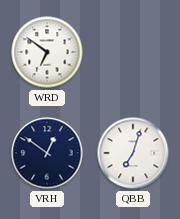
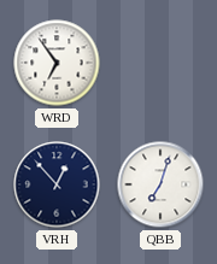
WRD: 6:51 -> 6:54 (57, 63)
VRH: 12:51 -> 12:53 (57, 184)
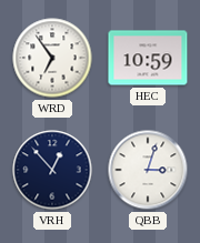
HEC: none -> 10:59 (148, 58)
QBB: 7:03 -> 3:03 (148, 170)
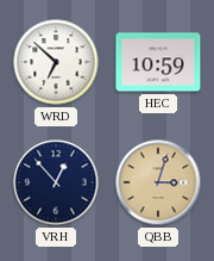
WRD: 6:54 -> 6:52 (56, 62)
QBB dial: white -> champagne (158, 182)
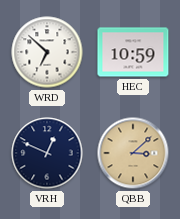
VRH: 12:53 -> 12:49 (47, 153)
QBB: 3:03 -> 3:08 (133, 153)
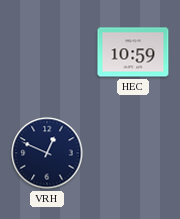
WRD: 6:52 -> none (47, 52)
QBB: 3:08 -> none (133, 153)
